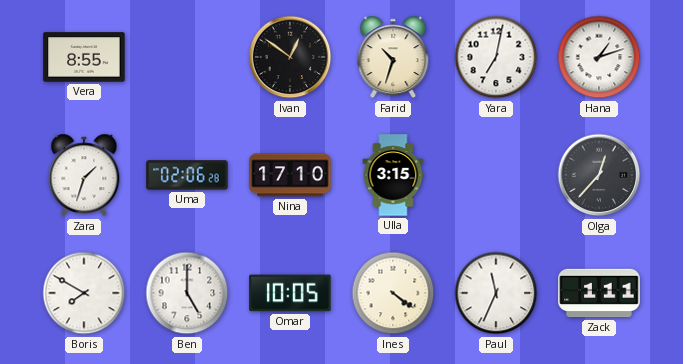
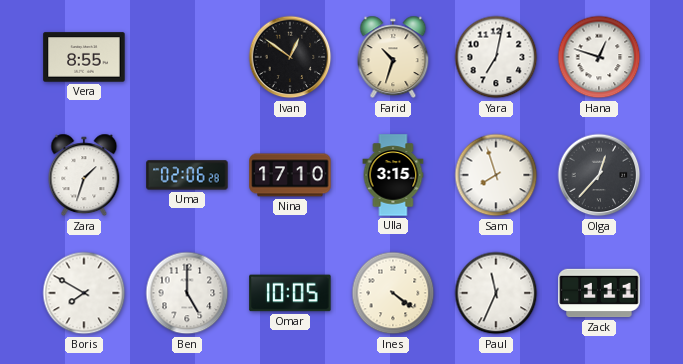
Hana: 1:12 -> 12:48 (599, 57)
Sam: none -> 7:57 (496, 175)
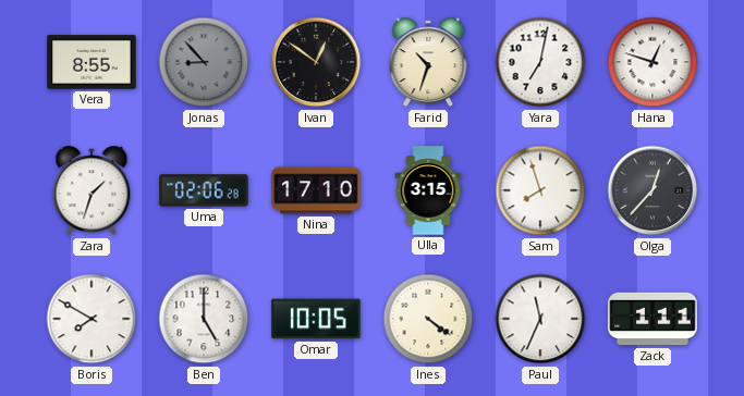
Jonas: none -> 8:53 (204, 62)
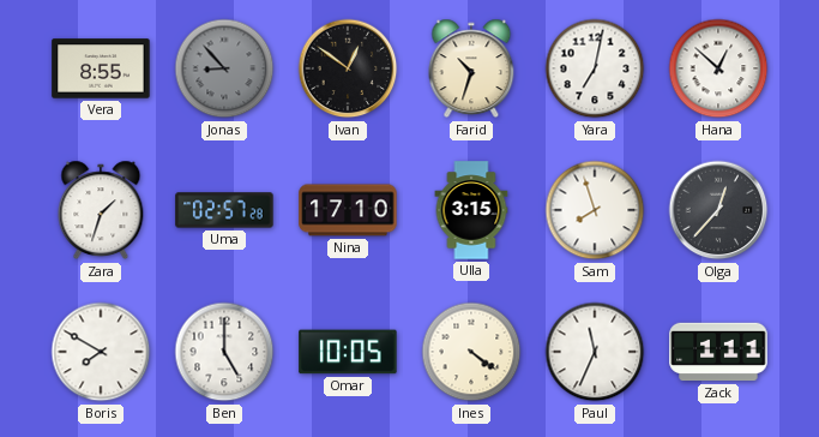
Hana: 12:48 -> 12:52 (718, 68)
Uma: 02:06 -> 02:57 (224, 210)
